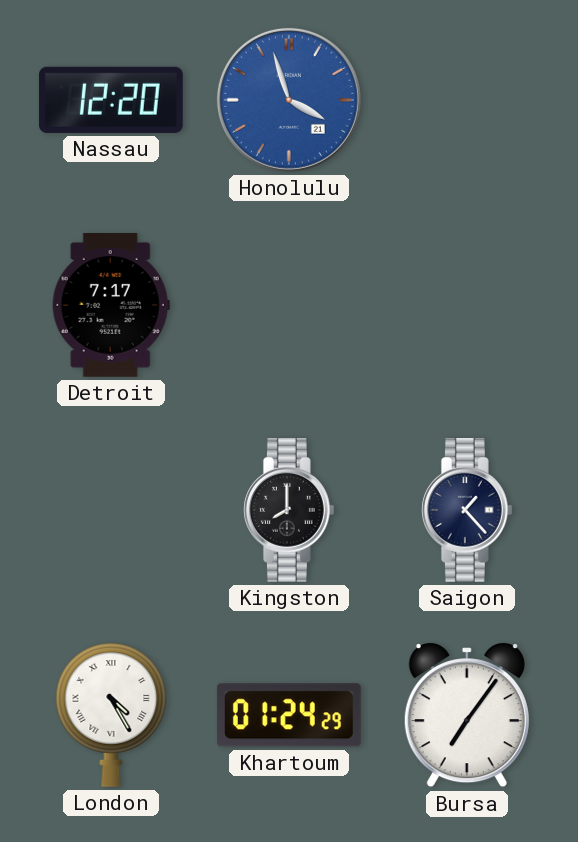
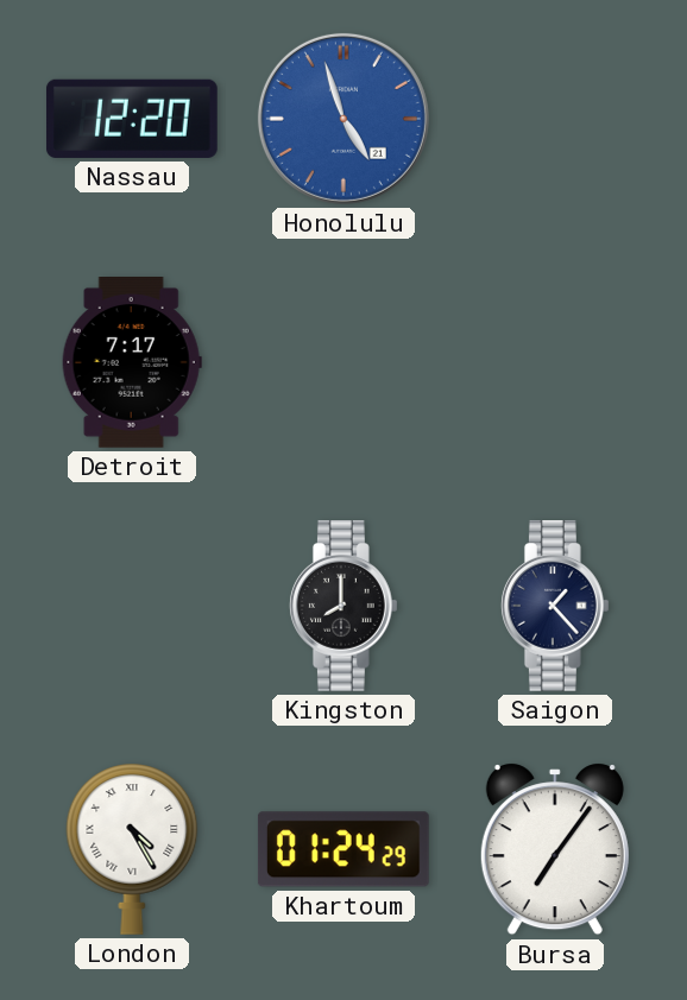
Honolulu: 3:57 -> 4:57 (343, 119)
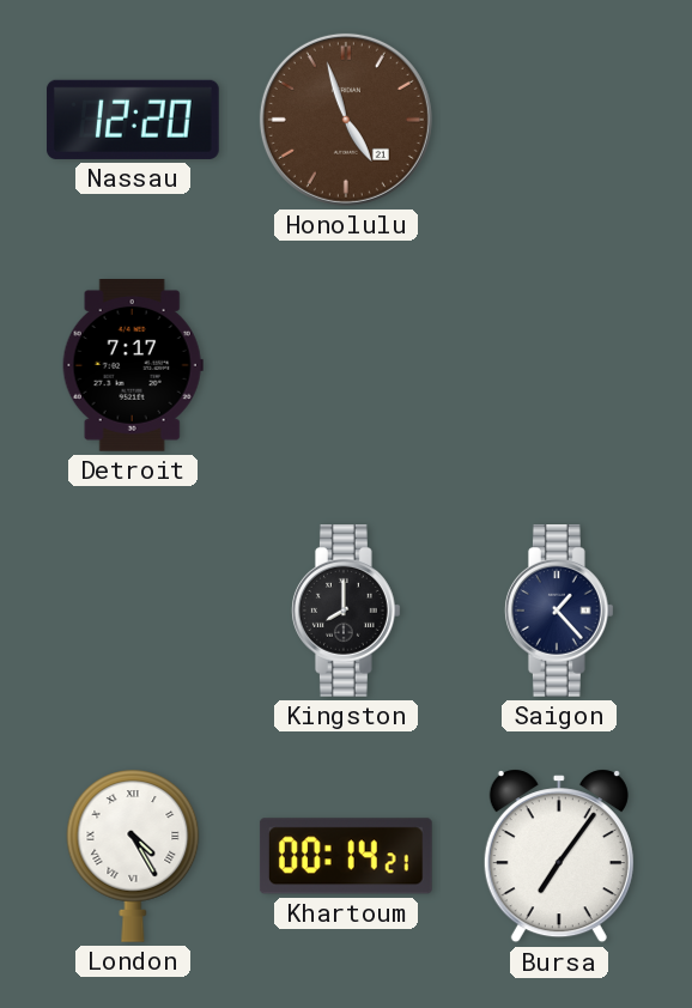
Honolulu dial: blue -> brown (346, 120)
Khartoum: 01:24 -> 00:14 (346, 856)
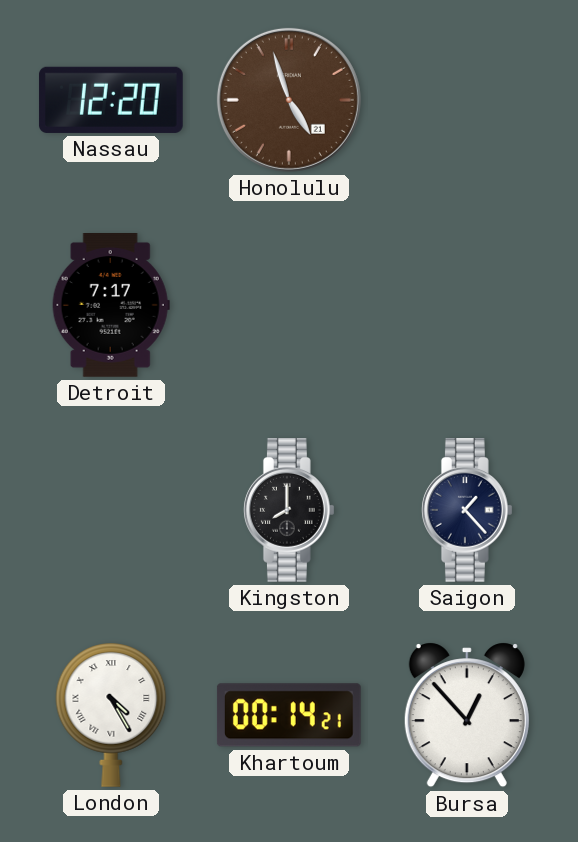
Bursa: 7:06 -> 12:53 (467, 715)
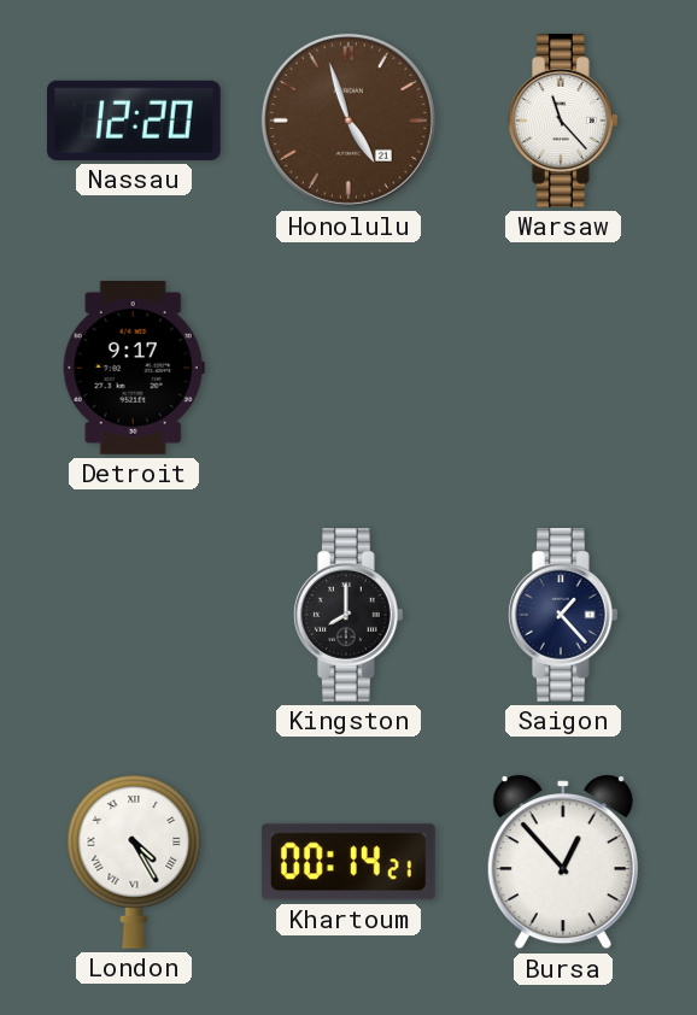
Warsaw: none -> 11:23 (563, 122)
Detroit: 7:17 -> 9:17 (134, 369)
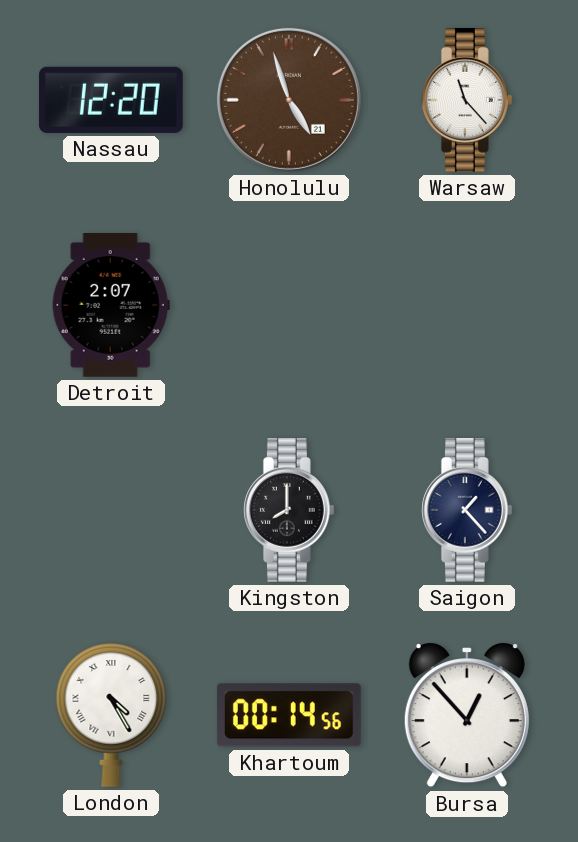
Detroit: 9:17 -> 2:07 (111, 306)
Khartoum: 00:14:21 -> 00:14:56 (289, 715)
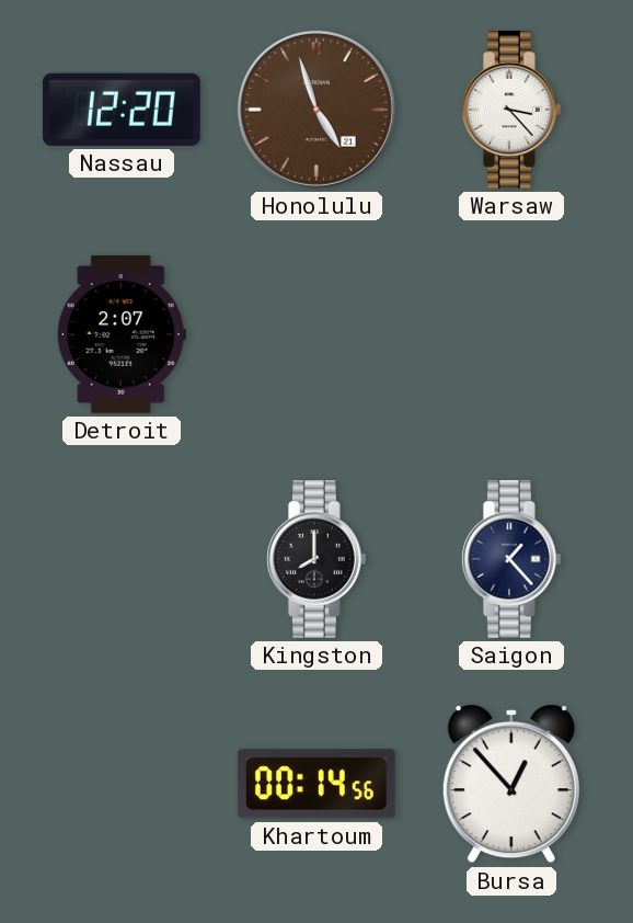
Warsaw: 11:23 -> 3:23 (511, 111)
London: 4:25 -> none (111, 715)
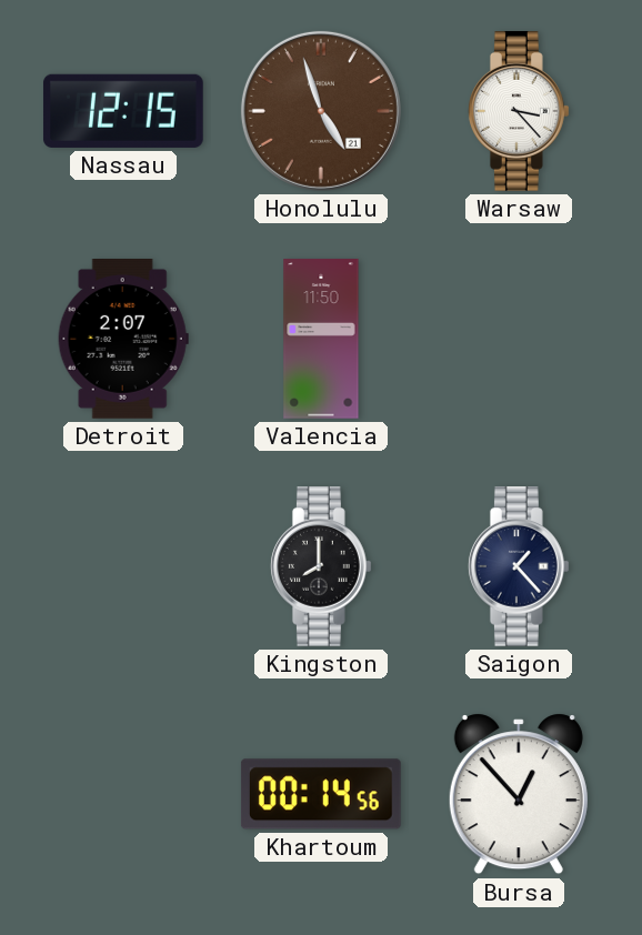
Nassau: 12:20 -> 12:15 (123, 111)
Valencia: none -> 11:50 (321, 339)
